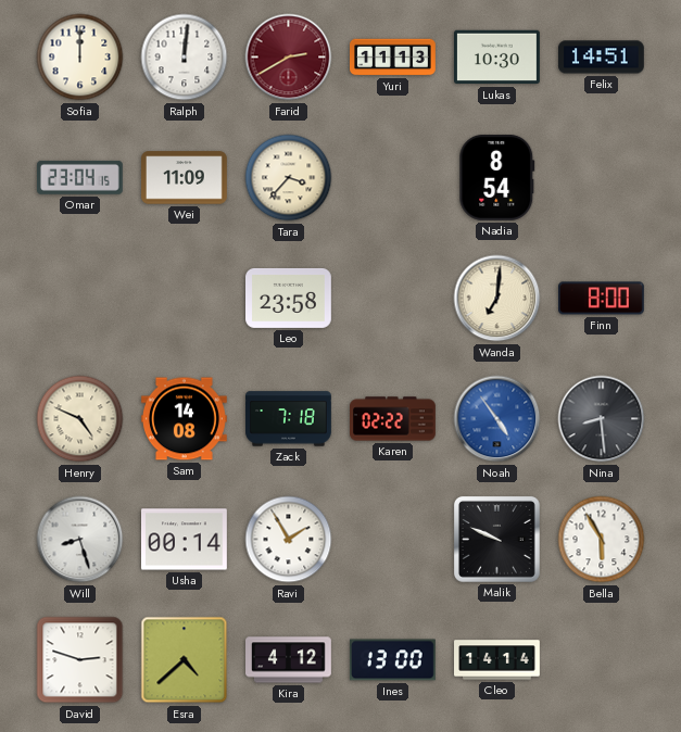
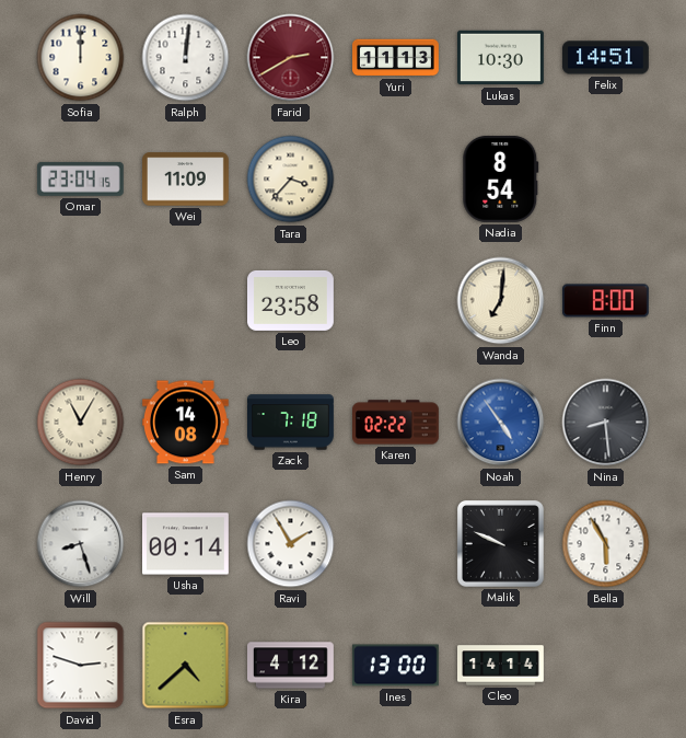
Henry: 4:49 -> 11:05 (81, 423)
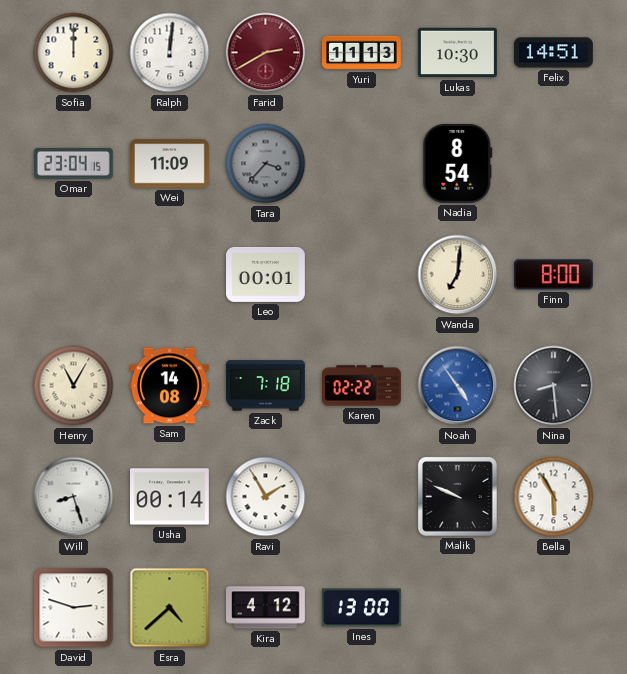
Tara dial: cream -> grey (266, 164)
Leo: 23:58 -> 00:01 (266, 274)
Cleo: 14:14 -> none (501, 666)
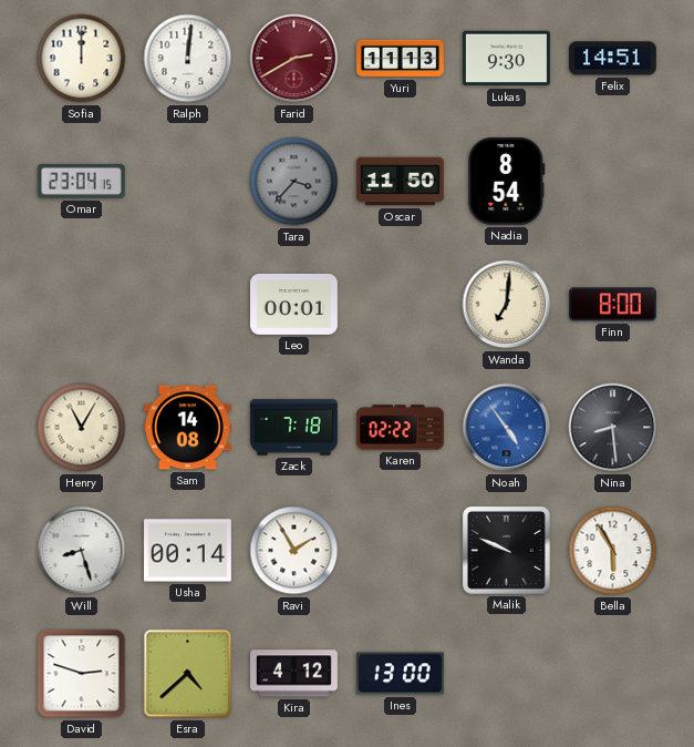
Lukas: 10:30 -> 9:30 (507, 59)
Wei: 11:09 -> none (170, 164)
Oscar: none -> 11:50 (401, 182)
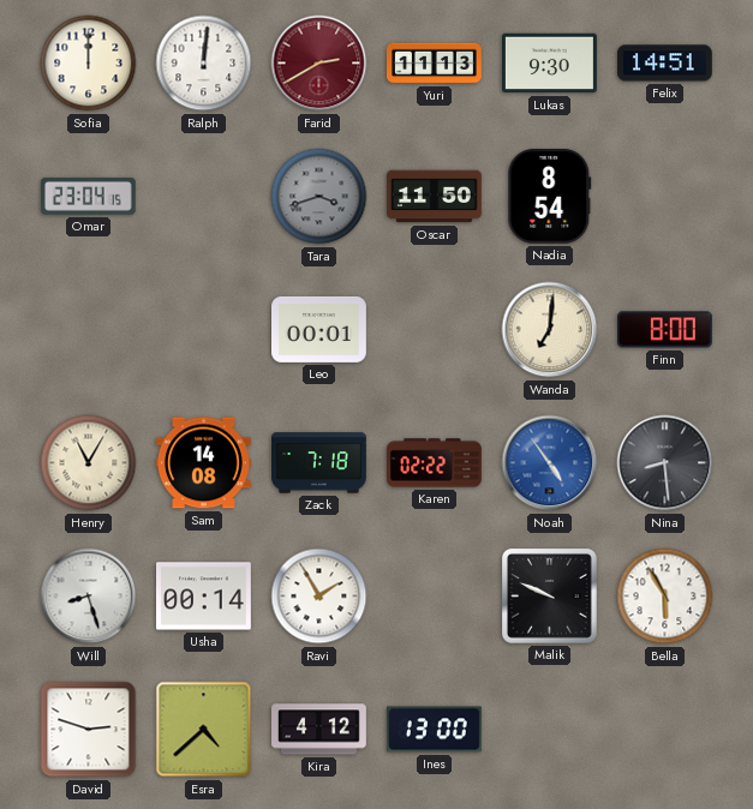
Tara: 3:37 -> 3:42 (319, 197)
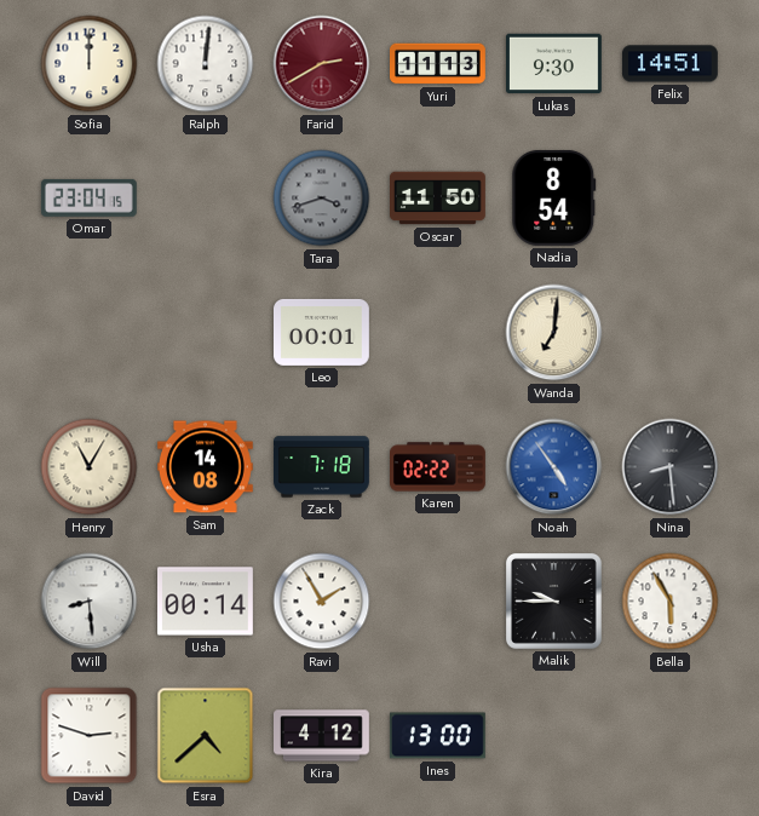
Finn: 8:00 -> none (665, 330)
Will: 8:27 -> 8:29 (90, 602)
Malik: 9:49 -> 9:45 (553, 600)
